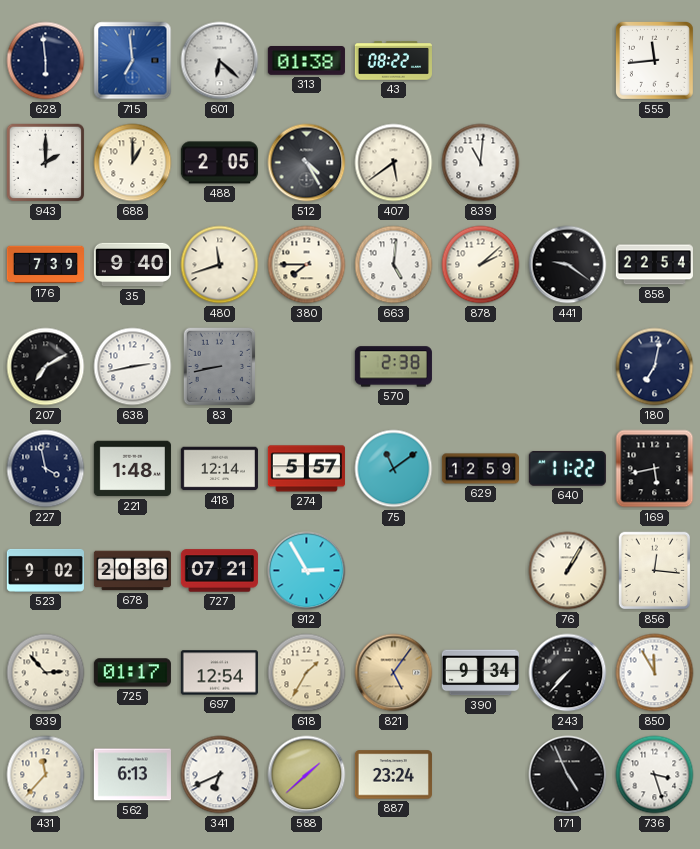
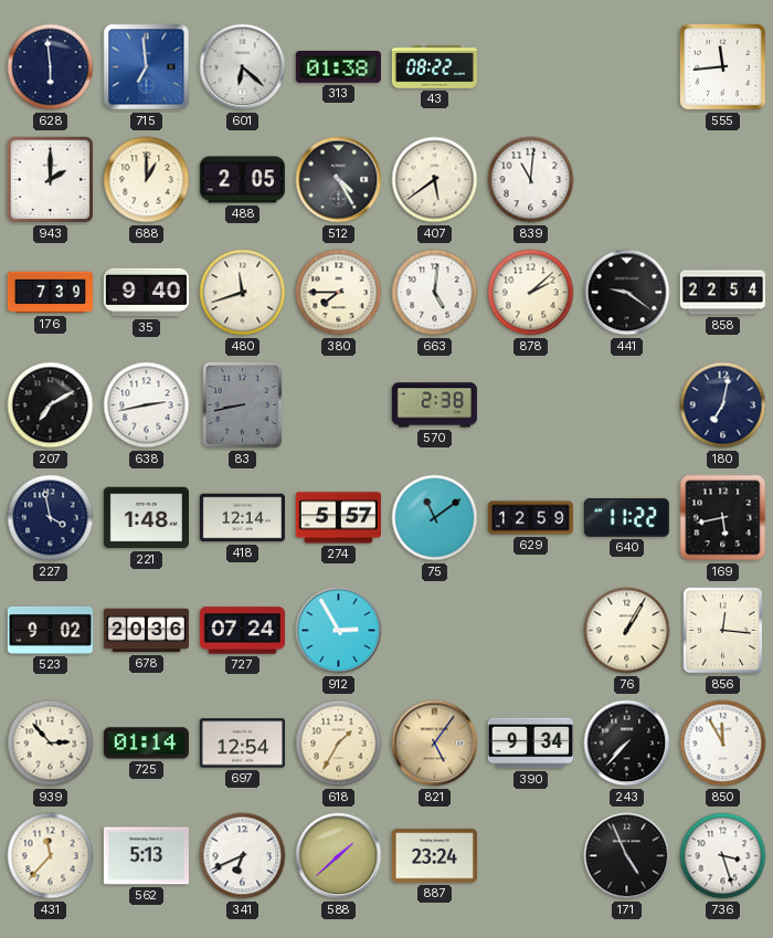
727: 07:21 -> 07:24 (242, 631)
725: 01:17 -> 01:14 (146, 744)
562: 6:13 -> 5:13 (146, 856)
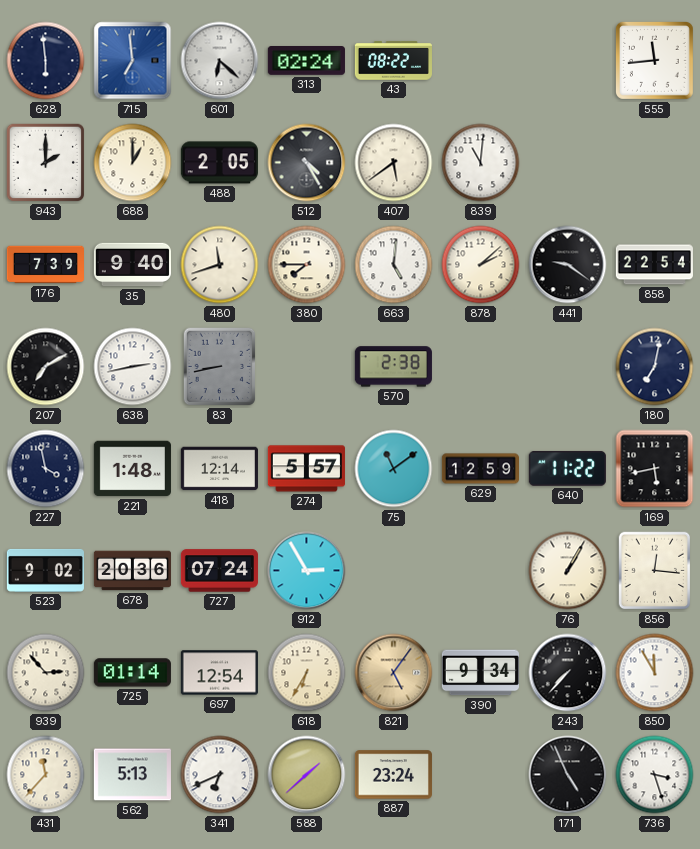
313: 01:38 -> 02:24 (306, 61)
618: 1:35 -> 6:35 (307, 673)
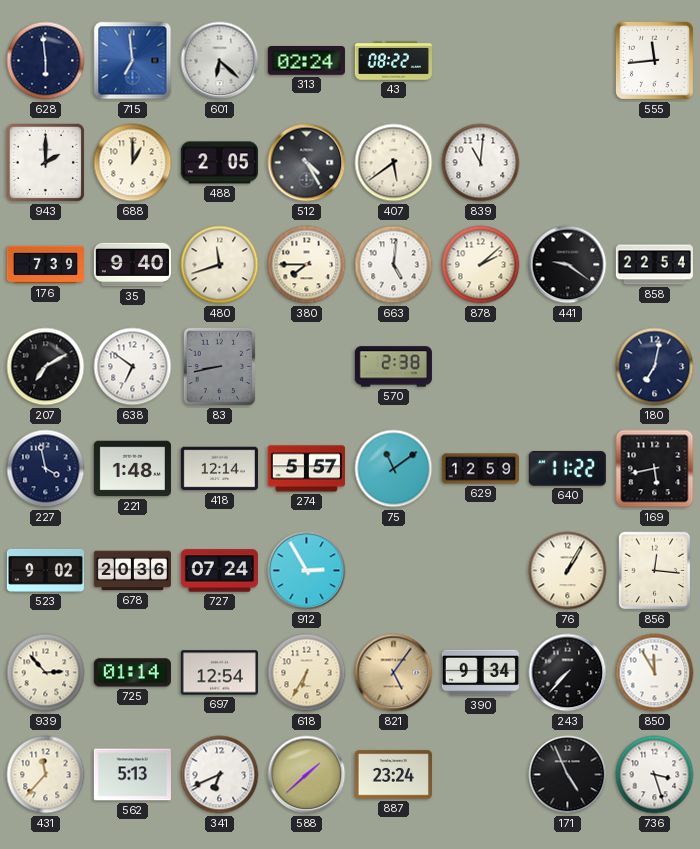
638: 2:43 -> 6:51 (133, 367)
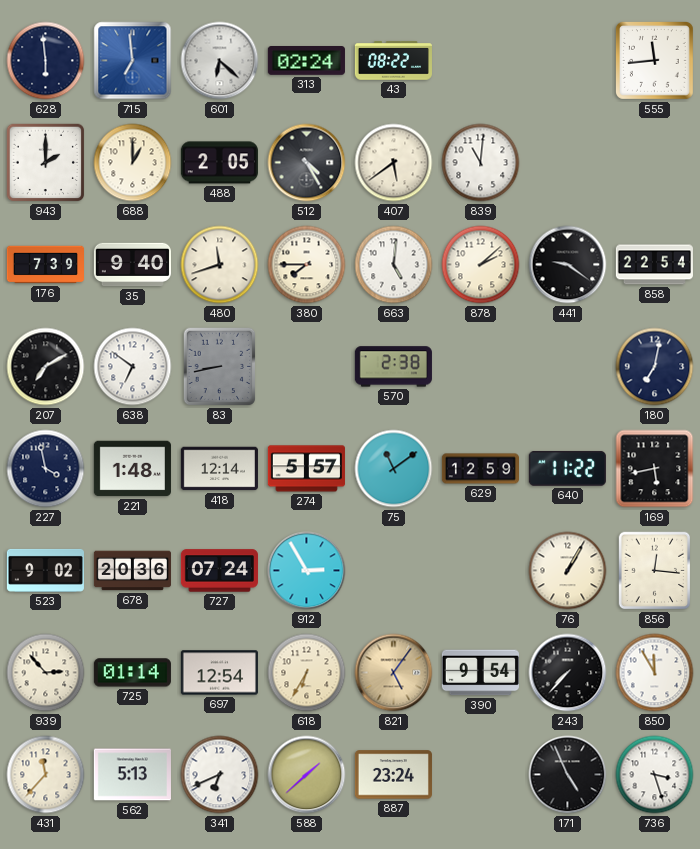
390: 9:34 -> 9:54 (480, 673)
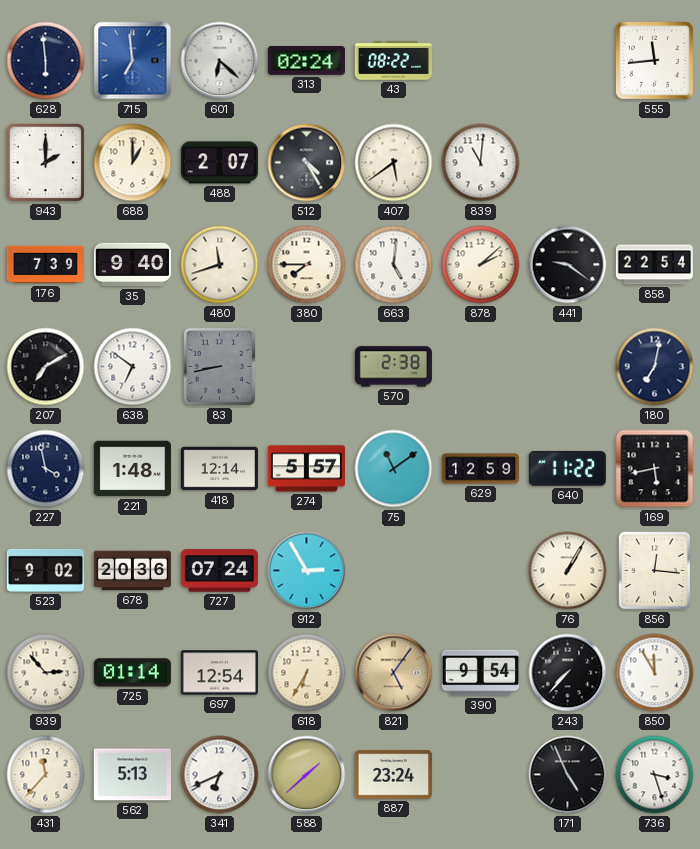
488: 2:05 -> 2:07 (219, 163)
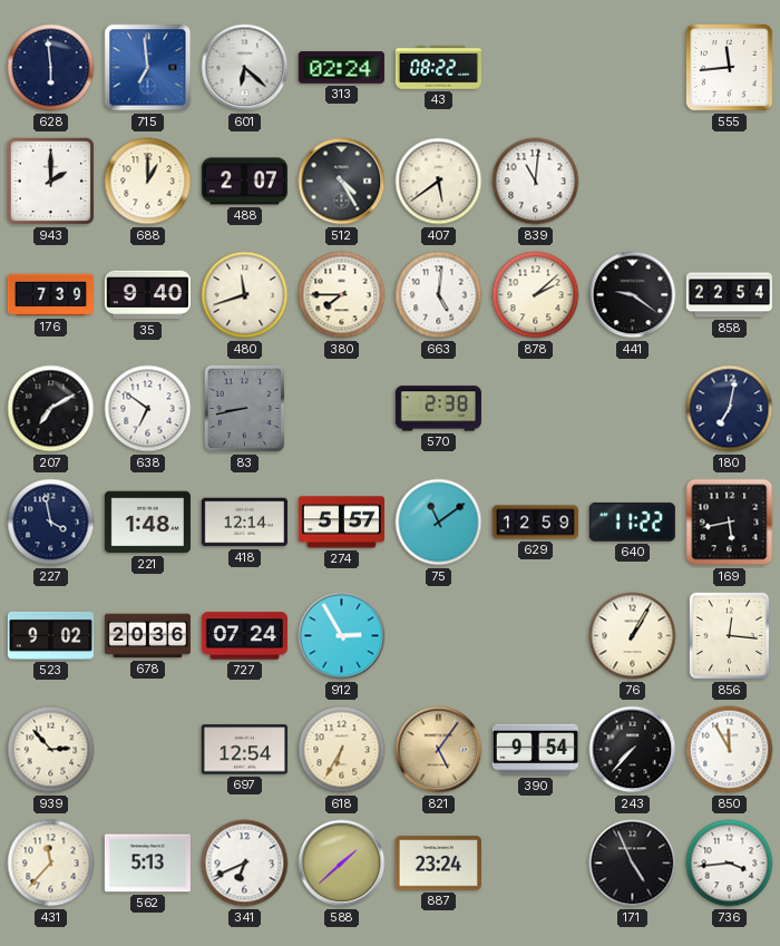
725: 01:14 -> none (132, 673)
736: 3:27 -> 3:44 (730, 864)
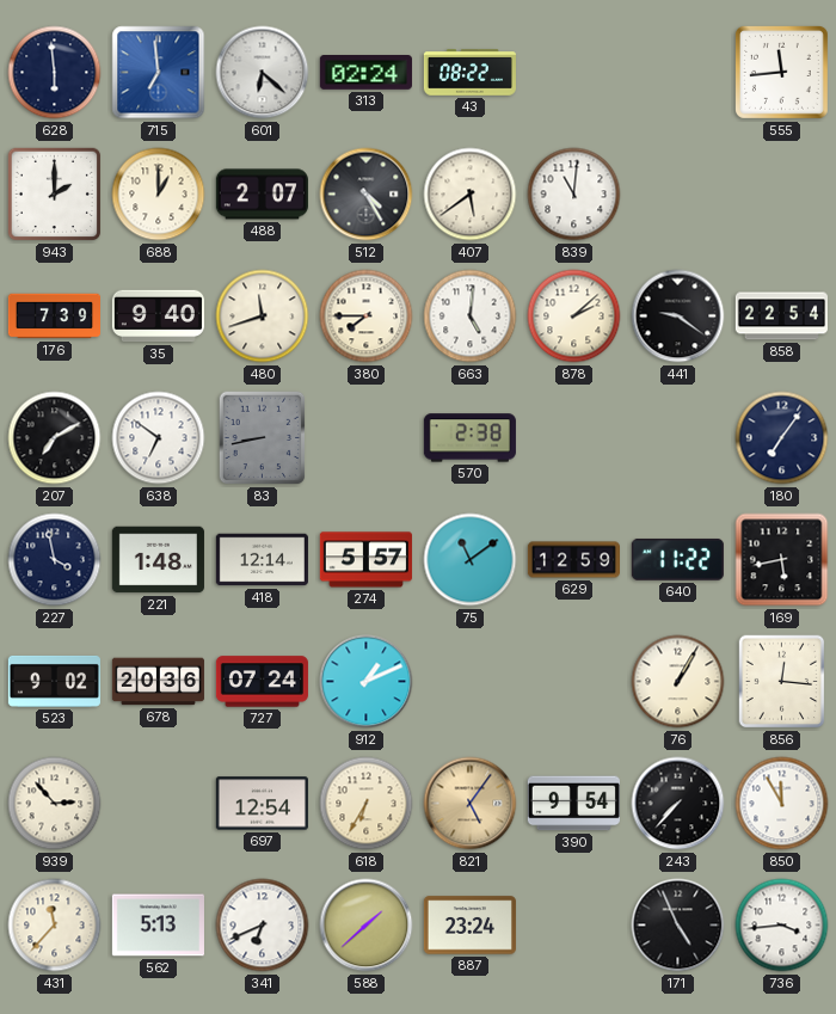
180: 7:02 -> 7:06 (782, 438)
912: 2:55 -> 1:11 (367, 682)
